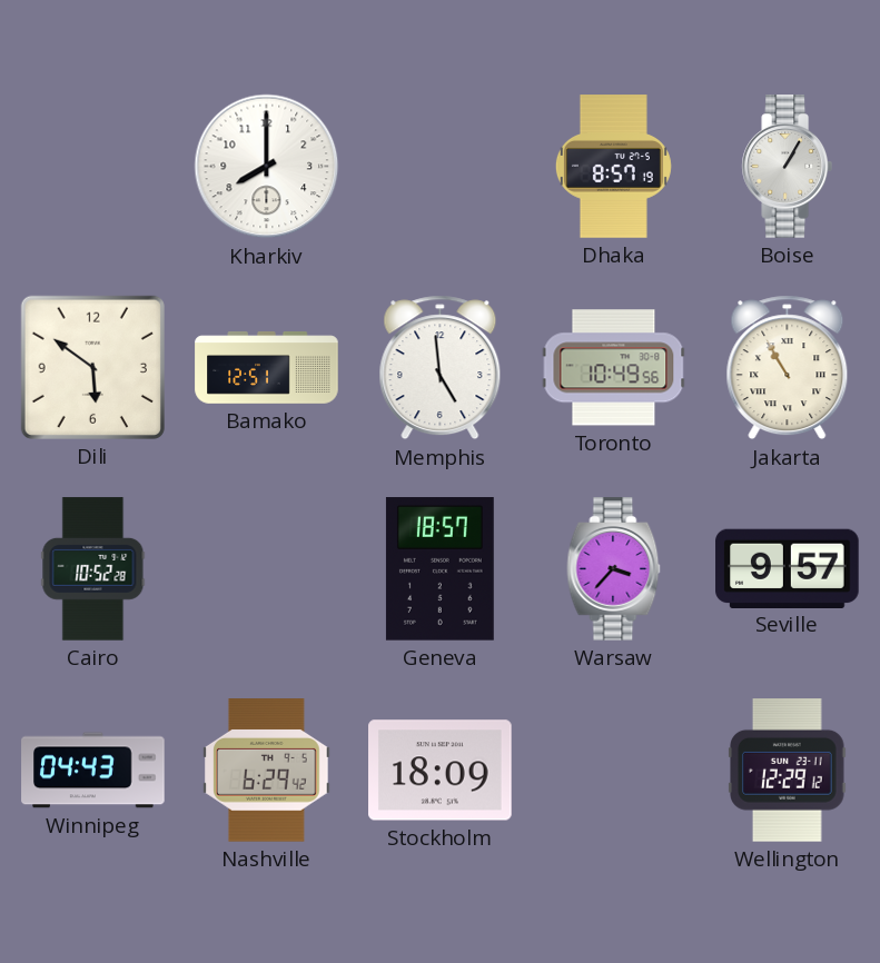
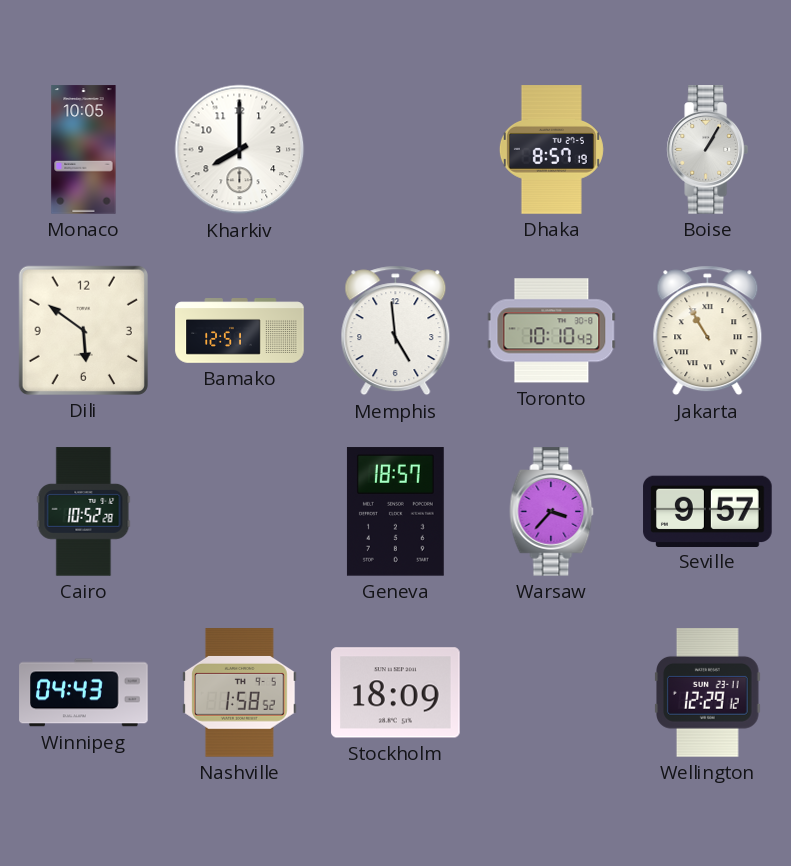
Monaco: none -> 10:05 (84, 150)
Toronto: 10:49 -> 10:10 (552, 331)
Nashville: 6:29 -> 1:58 (240, 693)
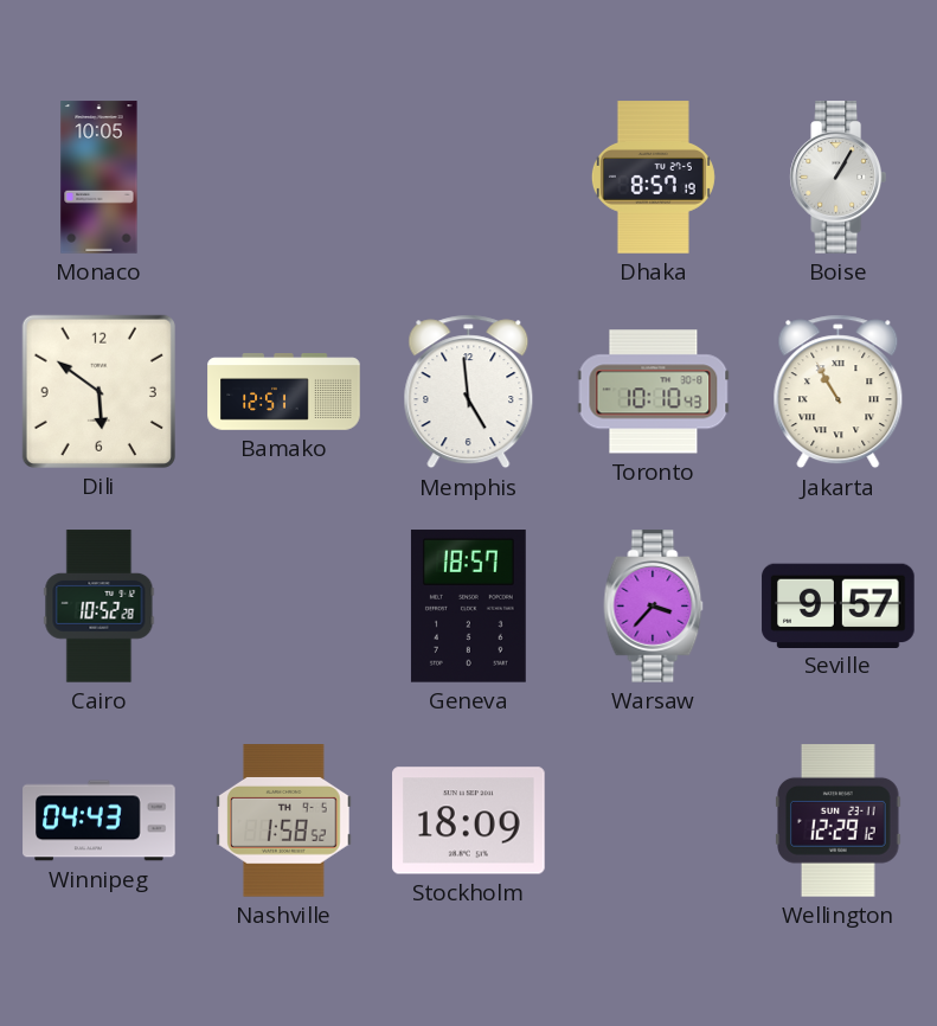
Kharkiv: 8:00 -> none (240, 150)
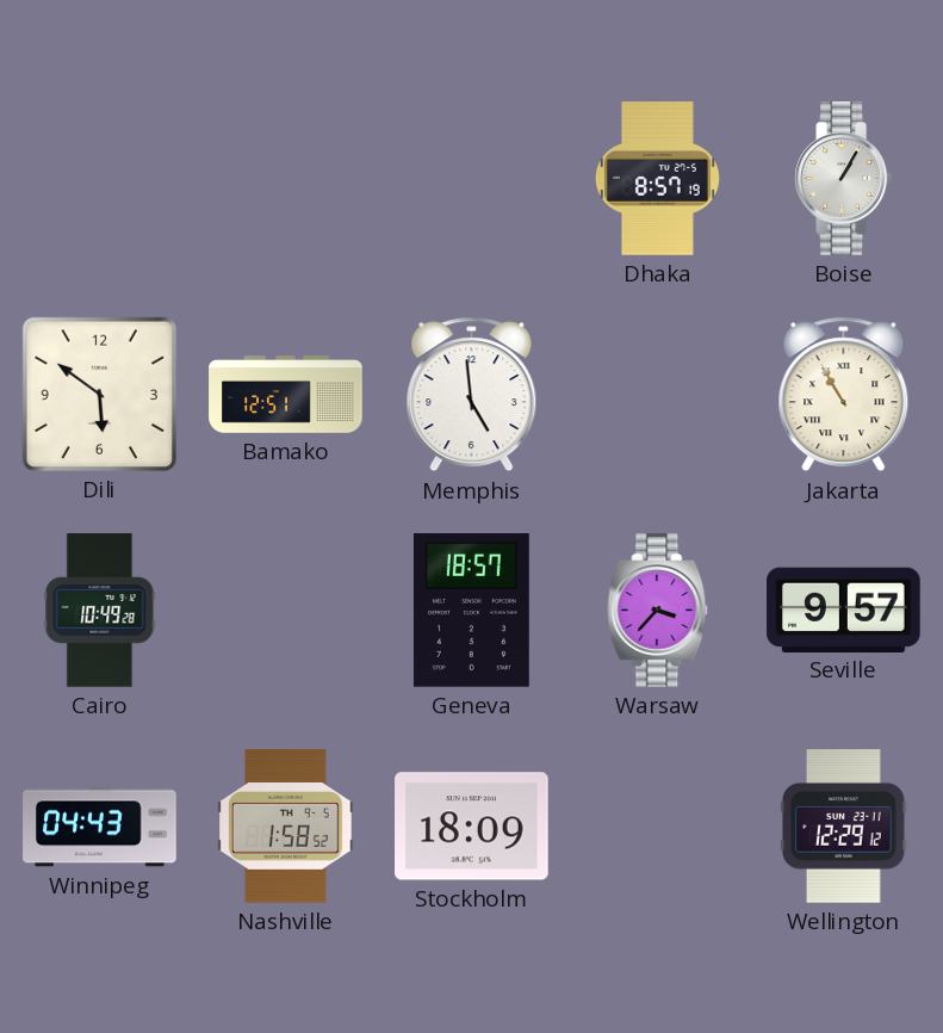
Monaco: 10:05 -> none (100, 178)
Toronto: 10:10 -> none (654, 392)
Cairo: 10:52 -> 10:49 (100, 611)
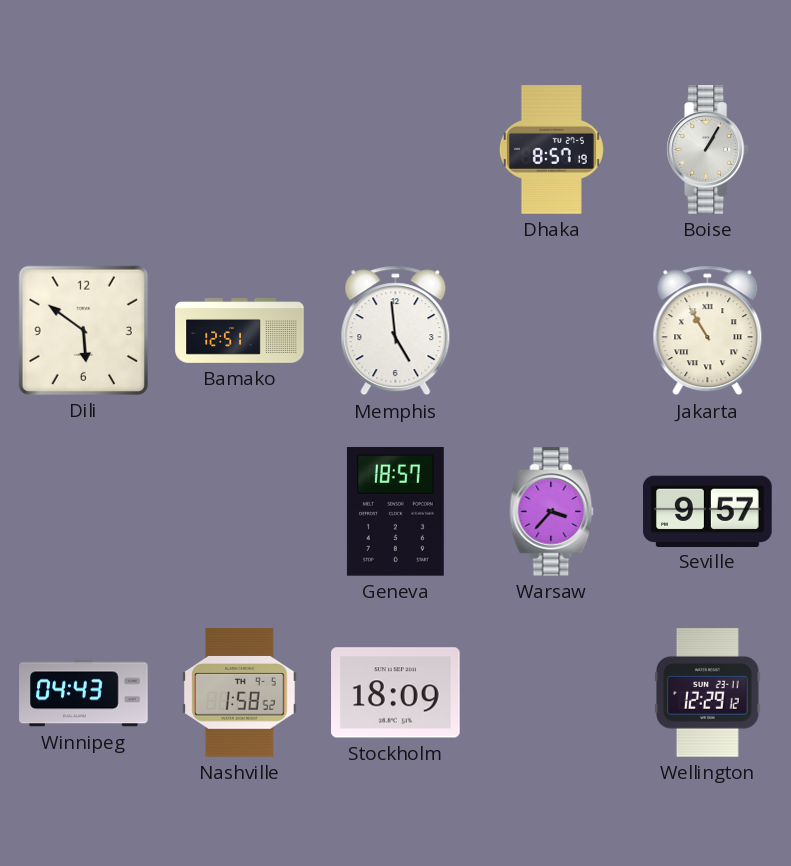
Cairo: 10:49 -> none (100, 611)
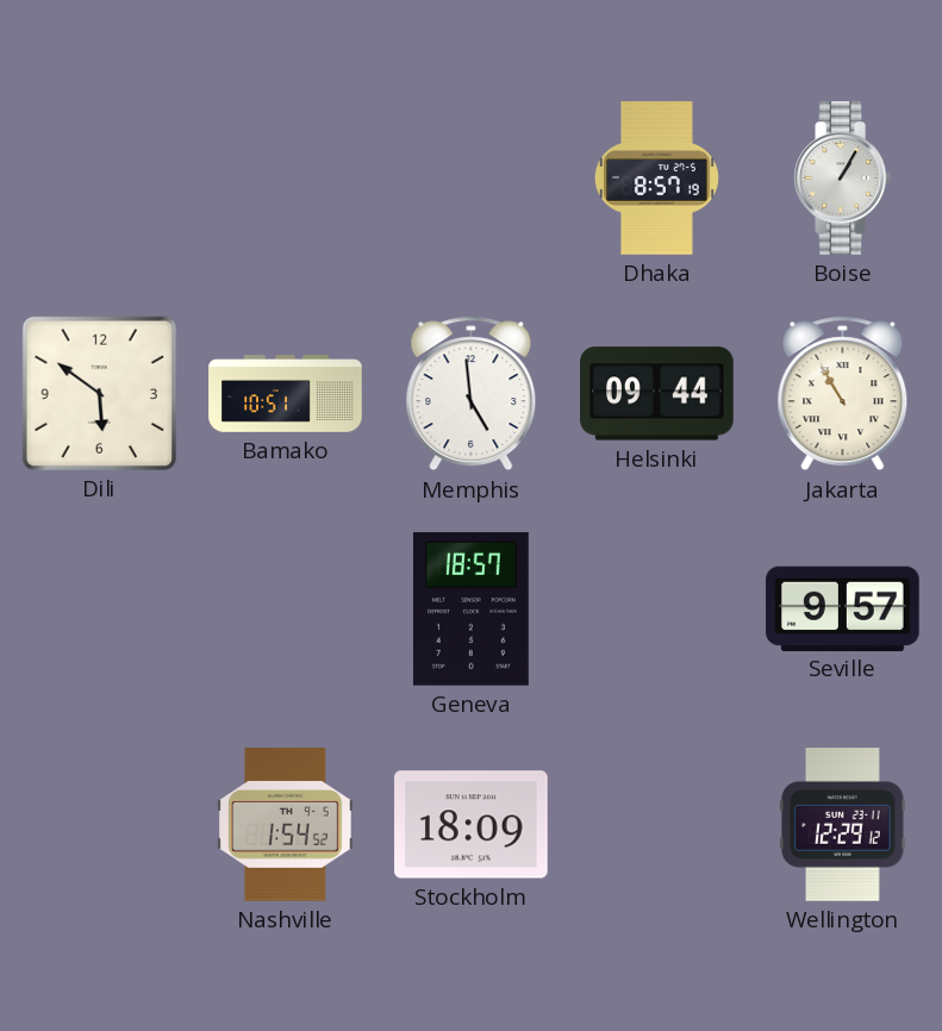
Bamako: 12:51 -> 10:51 (286, 394)
Helsinki: none -> 09:44 (657, 394)
Warsaw: 3:37 -> none (552, 512)
Winnipeg: 04:43 -> none (84, 693)
Nashville: 1:58 -> 1:54 (286, 825)
